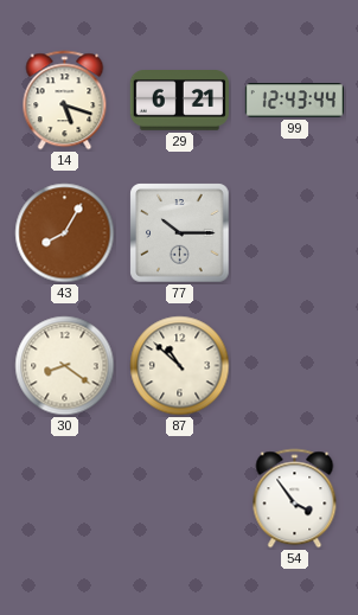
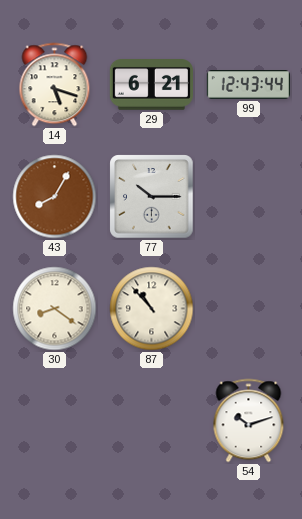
87: 10:52 -> 10:53 (152, 309)
54: 3:54 -> 10:12 (249, 421)
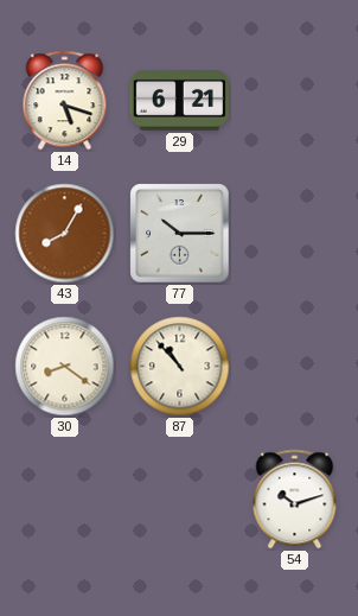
99: 12:43 -> none (248, 85)
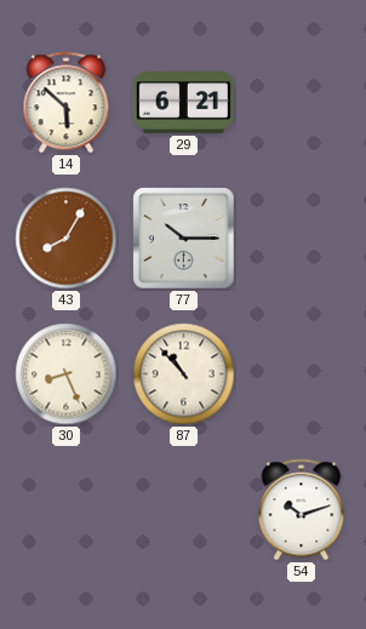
14: 5:18 -> 5:52 (67, 103)
30: 8:21 -> 8:26 (67, 374)
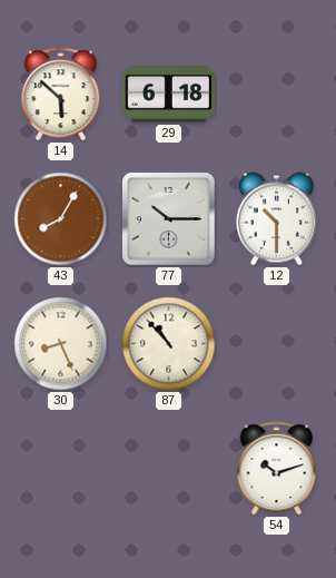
29: 6:21 -> 6:18 (168, 95)
12: none -> 10:30 (276, 219)
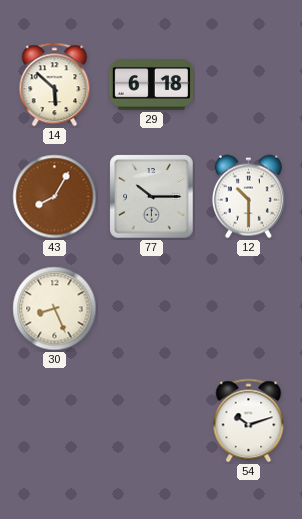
87: 10:53 -> none (169, 344)
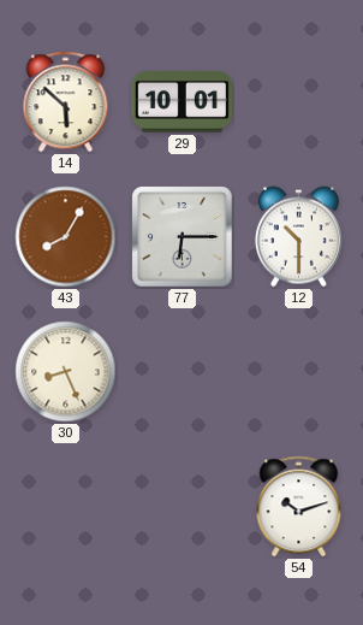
29: 6:18 -> 10:01 (181, 102)
77: 10:15 -> 6:15 (183, 237)
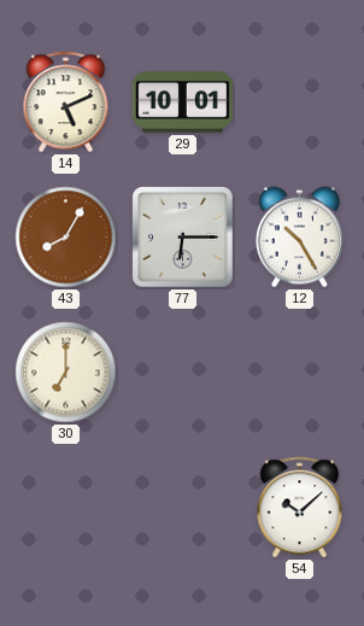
14: 5:52 -> 5:11 (66, 103)
12: 10:30 -> 10:25 (299, 238)
30: 8:26 -> 7:00 (66, 373)
54: 10:12 -> 10:08 (300, 508)
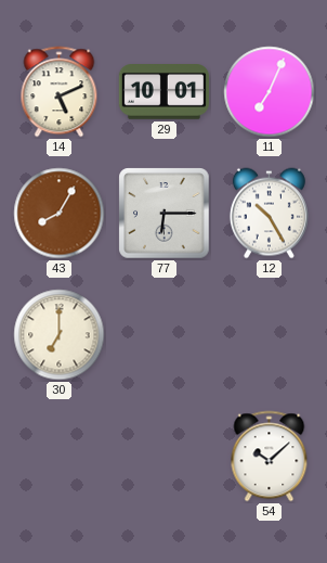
11: none -> 7:04 (270, 92)
